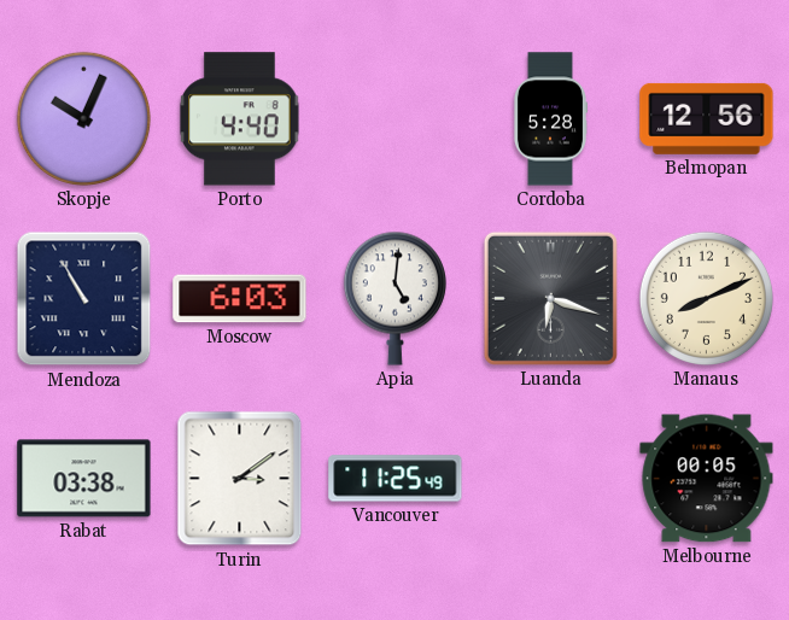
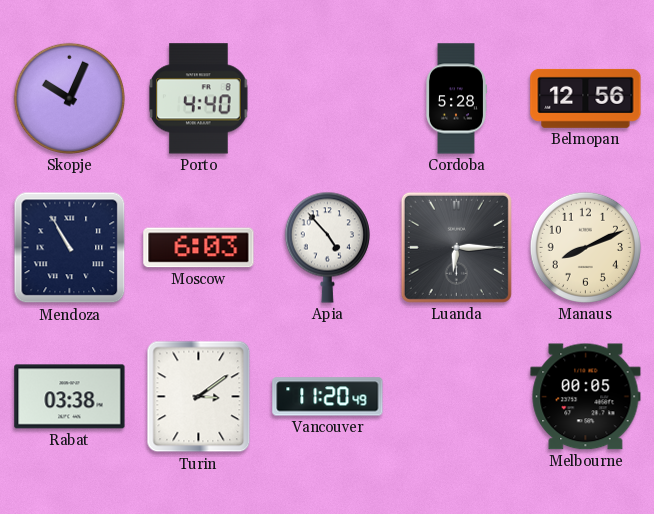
Apia: 5:01 -> 4:53 (327, 247)
Luanda: 6:18 -> 6:15 (456, 247)
Vancouver: 11:25 -> 11:20 (328, 397)
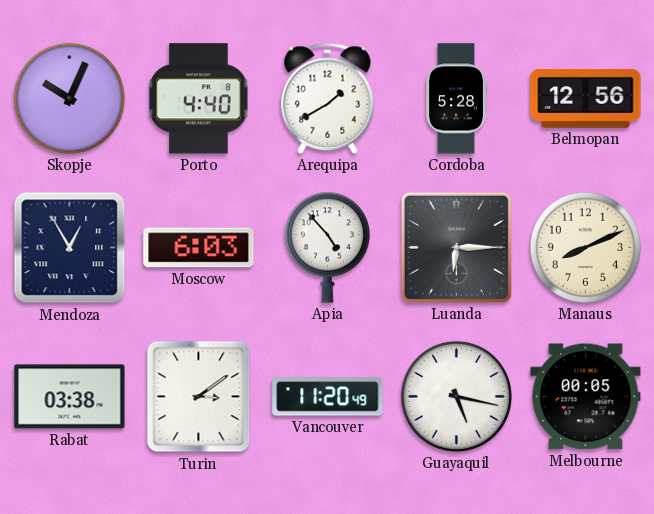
Arequipa: none -> 1:40 (328, 98)
Mendoza: 10:55 -> 12:55 (70, 248)
Guayaquil: none -> 5:17 (456, 396)
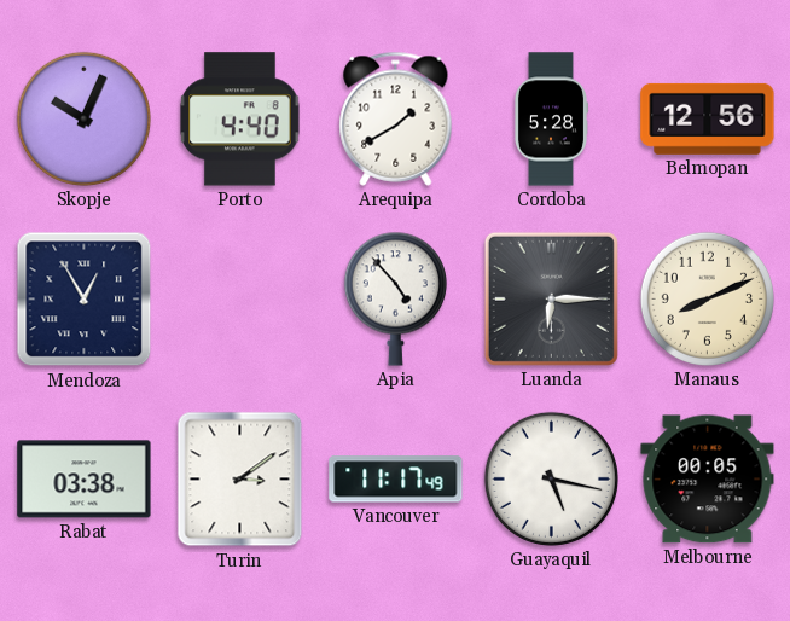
Moscow: 6:03 -> none (199, 248)
Vancouver: 11:20 -> 11:17 (396, 480)
